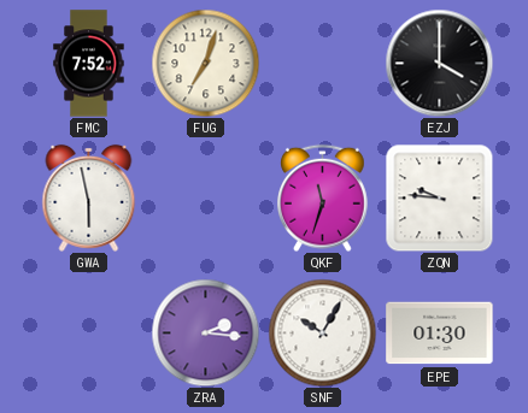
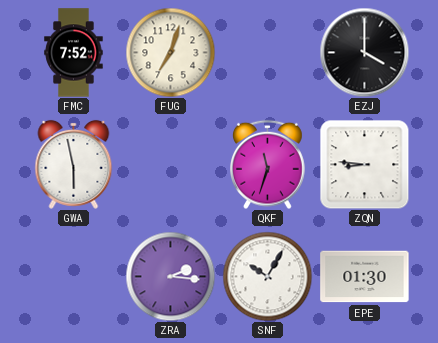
ZQN: 9:46 -> 8:46 (364, 164)
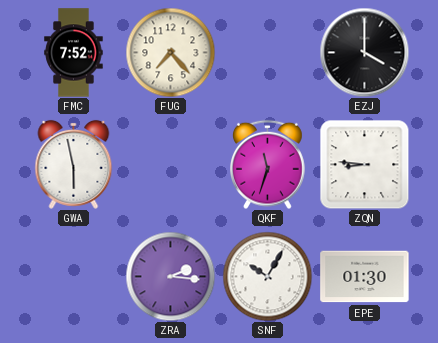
FUG: 7:03 -> 7:23 (170, 52)
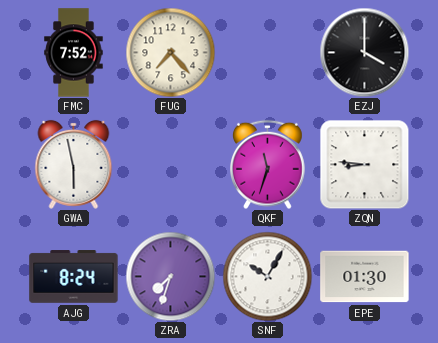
AJG: none -> 8:24 (74, 277)
ZRA: 2:16 -> 7:33 (170, 276)
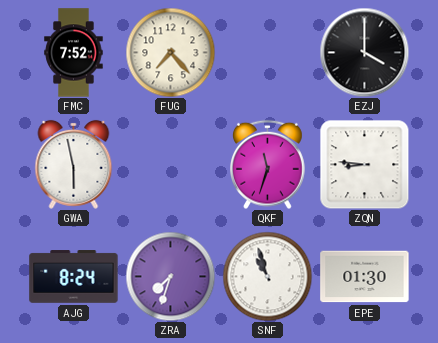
SNF: 10:05 -> 10:57 (267, 276)
